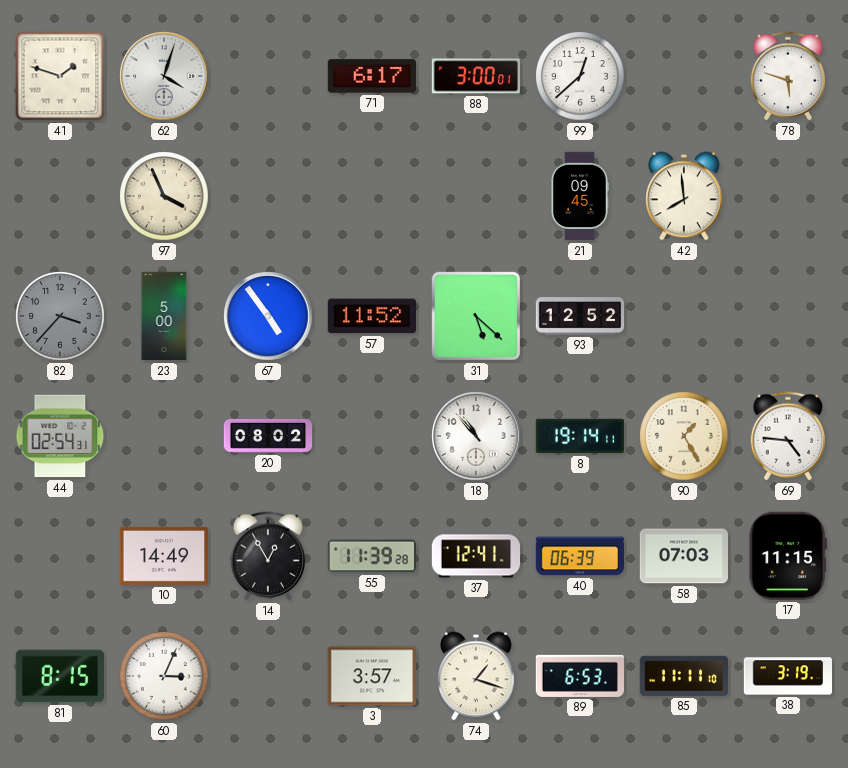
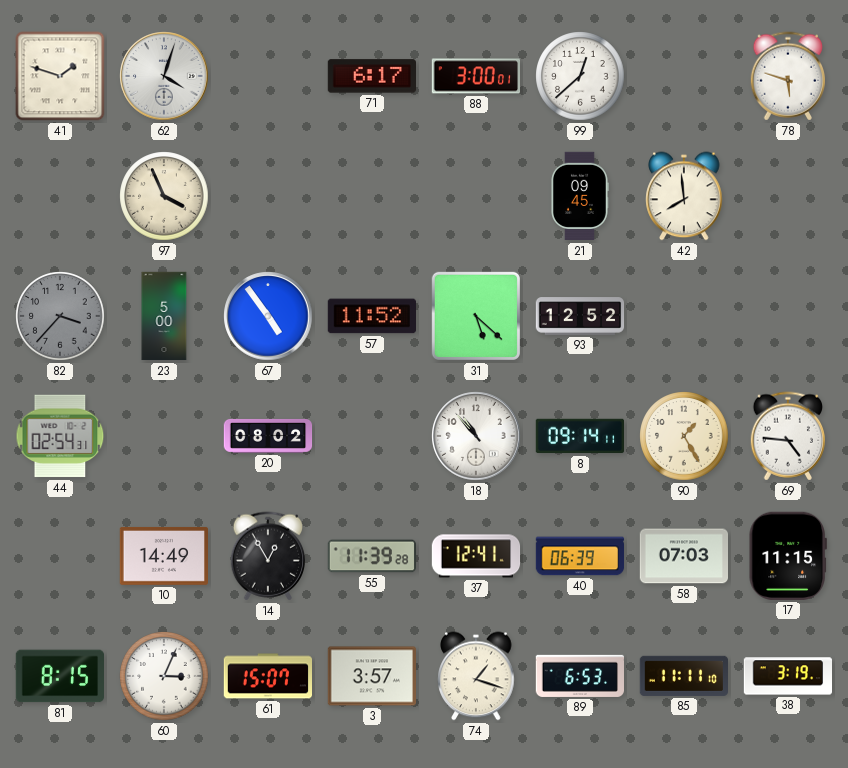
8: 19:14 -> 09:14 (579, 436)
61: none -> 15:07 (267, 676)
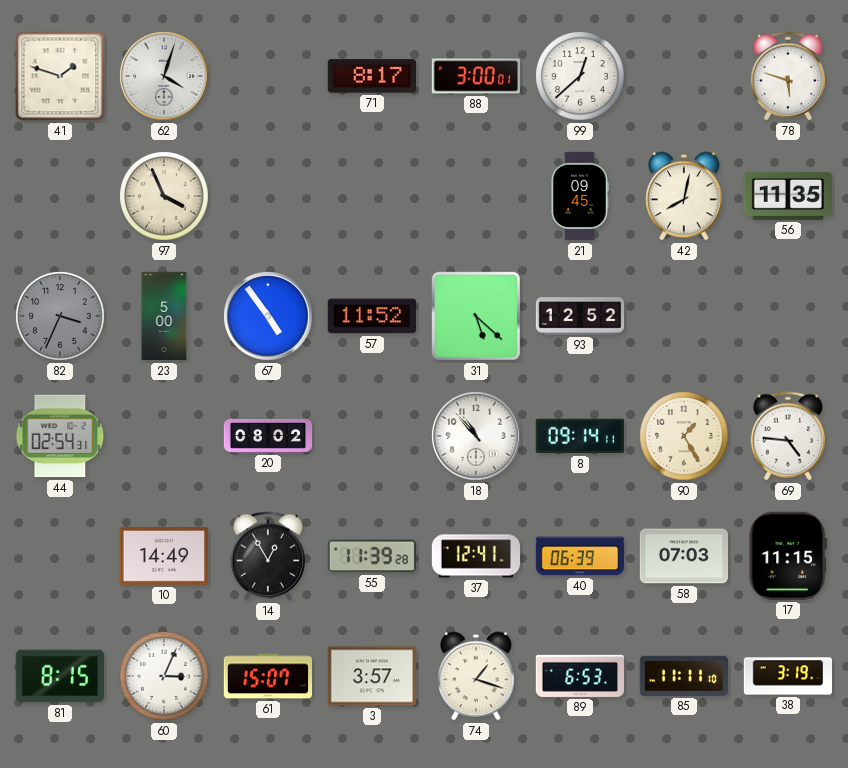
71: 6:17 -> 8:17 (371, 76)
42: 7:59 -> 8:02 (684, 196)
56: none -> 11:35 (787, 196)
82: 3:37 -> 3:34 (60, 316)
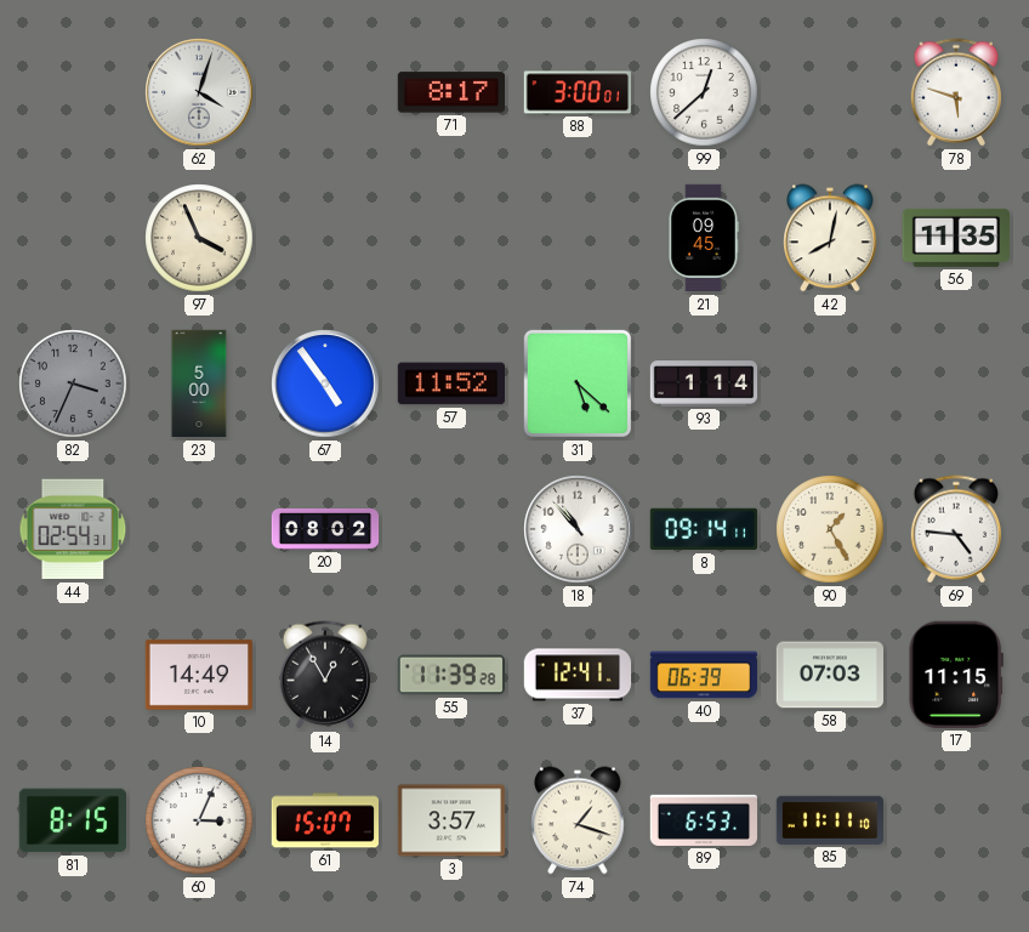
41: 1:48 -> none (60, 76)
93: 12:52 -> 1:14 (704, 383)
38: 3:19 -> none (787, 676)
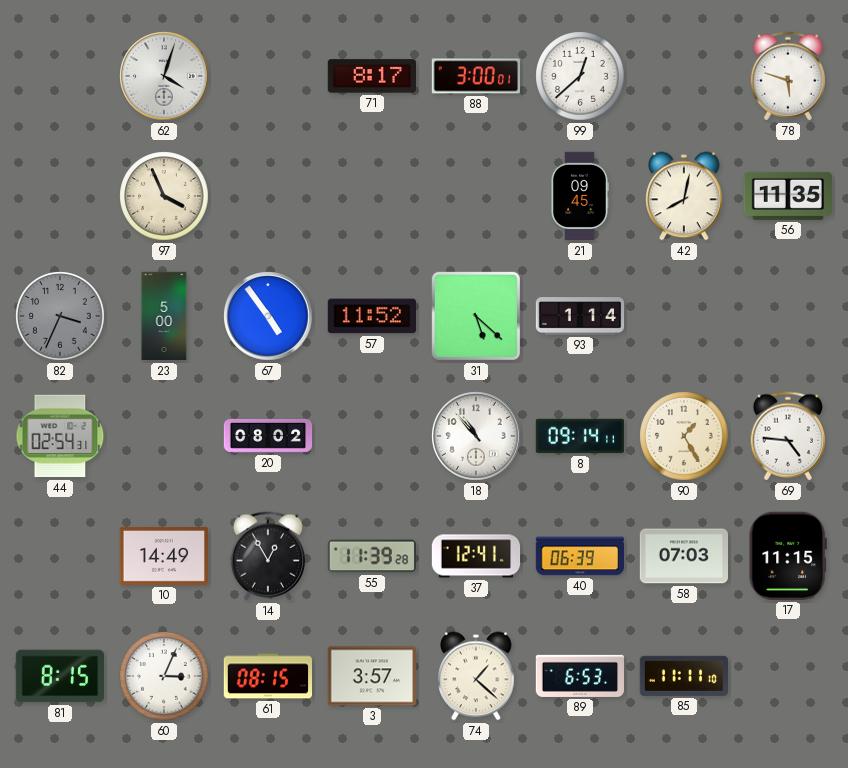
61: 15:07 -> 08:15 (267, 676)
74: 1:18 -> 1:22 (476, 676)
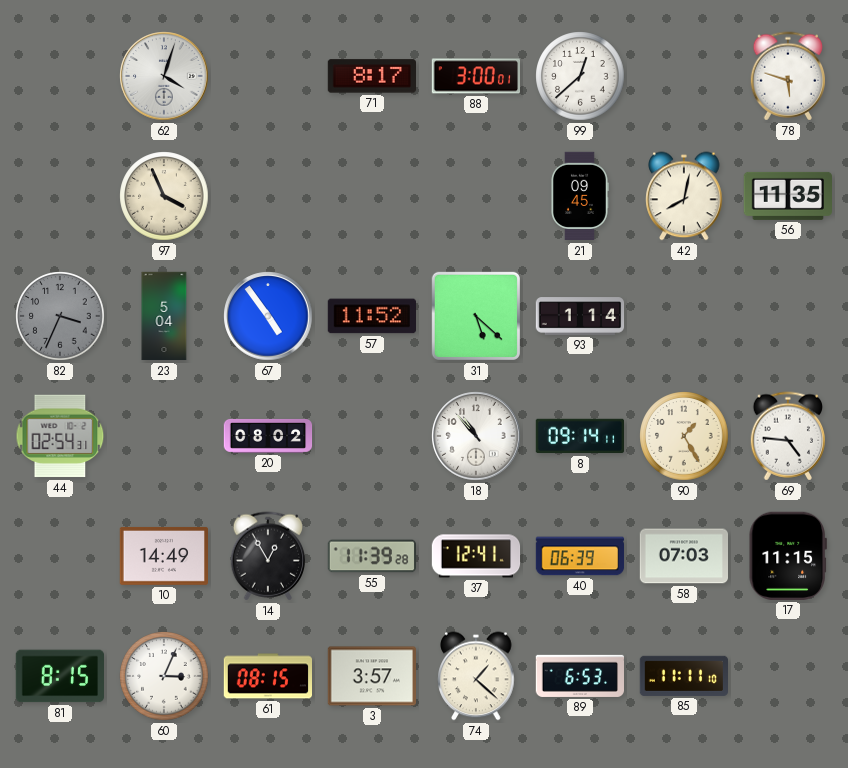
23: 5:00 -> 5:04 (164, 316)
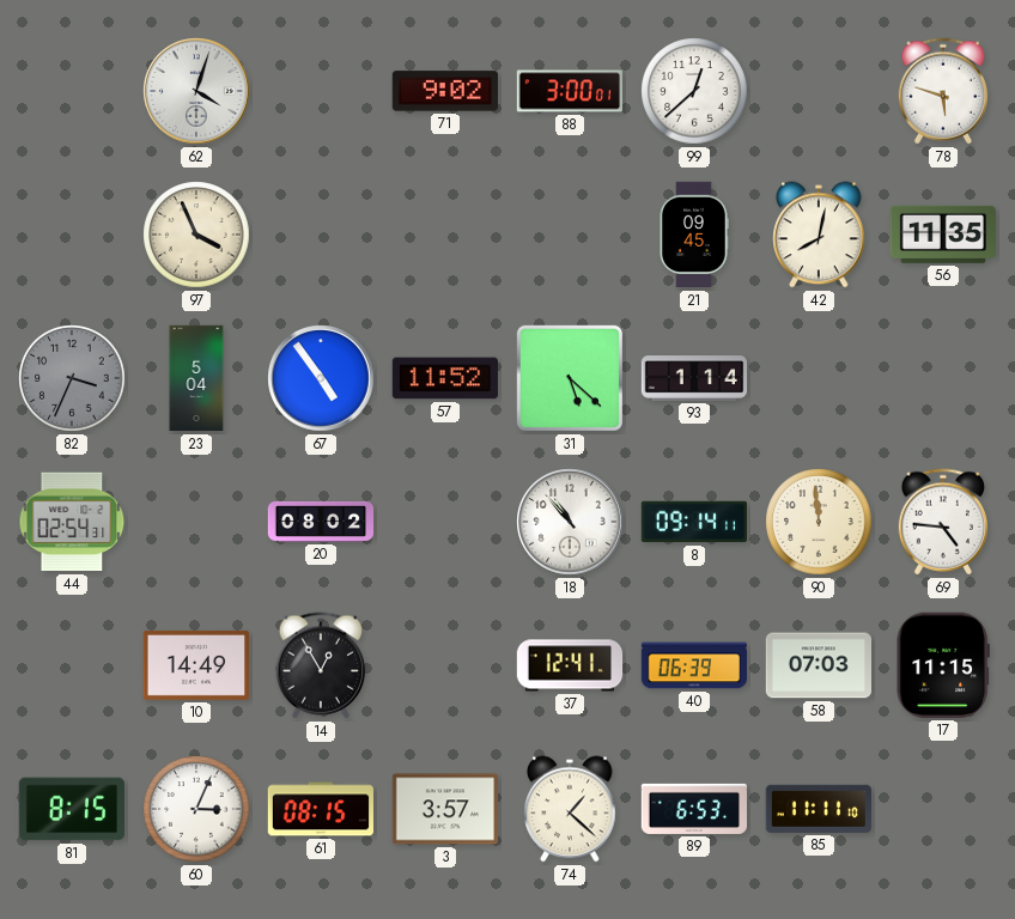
71: 8:17 -> 9:02 (444, 91)
90: 1:25 -> 11:59 (819, 522)
55: 11:39 -> none (371, 556)
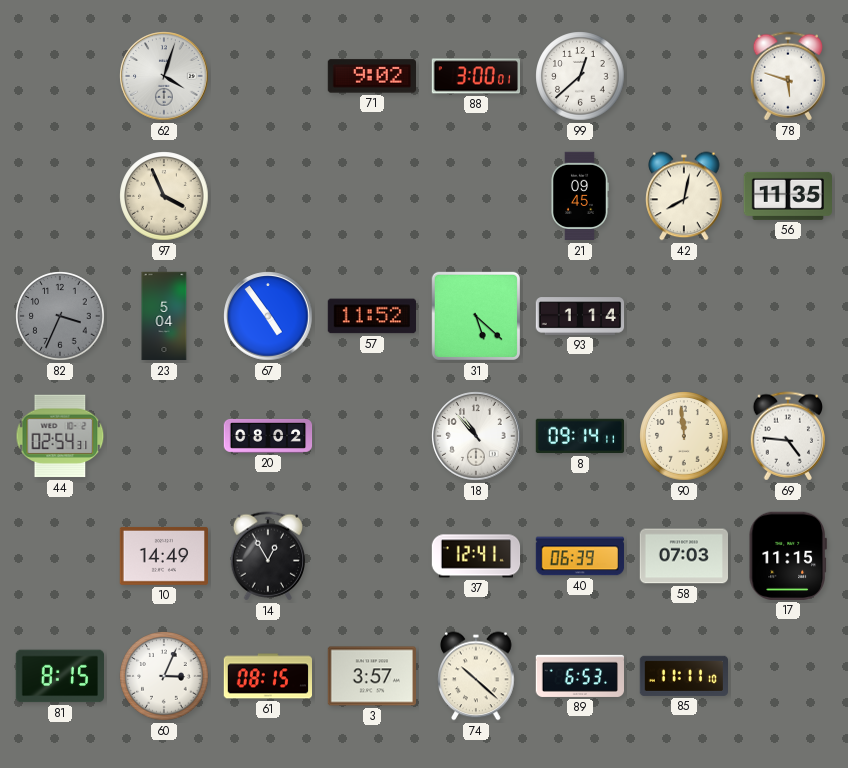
74: 1:22 -> 10:22 (476, 676)
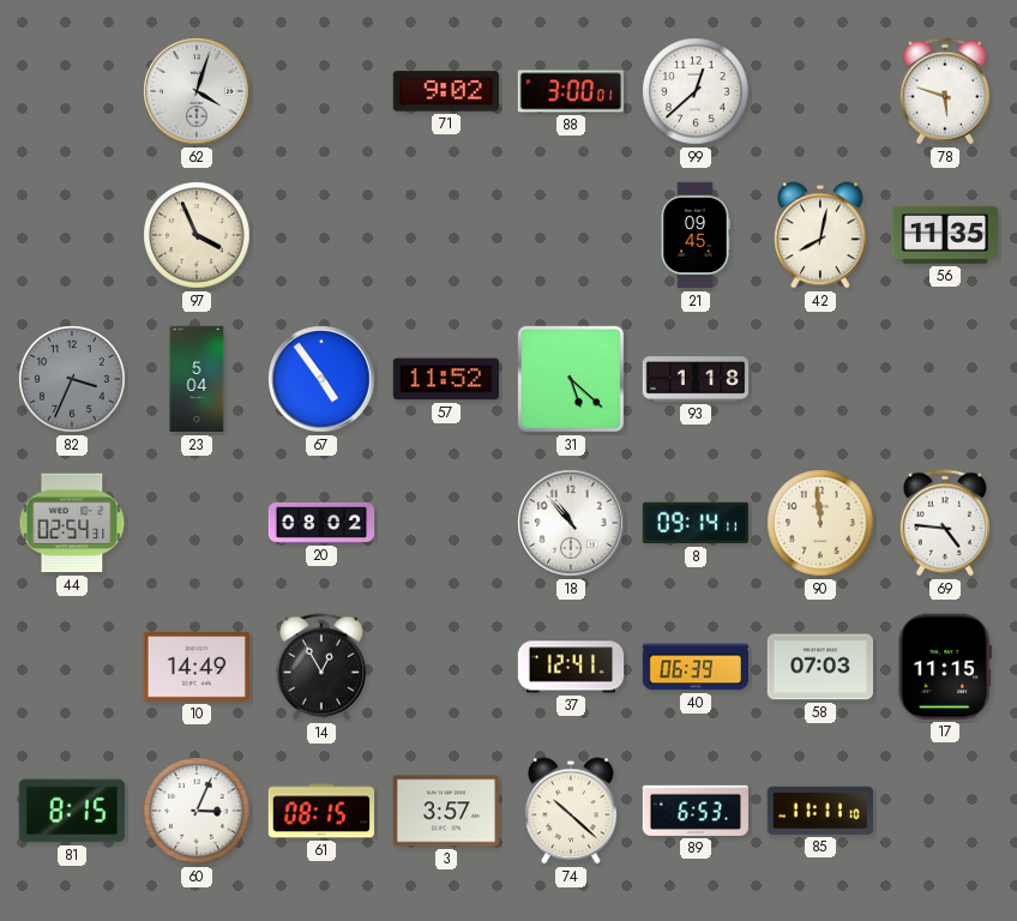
93: 1:14 -> 1:18 (696, 379)
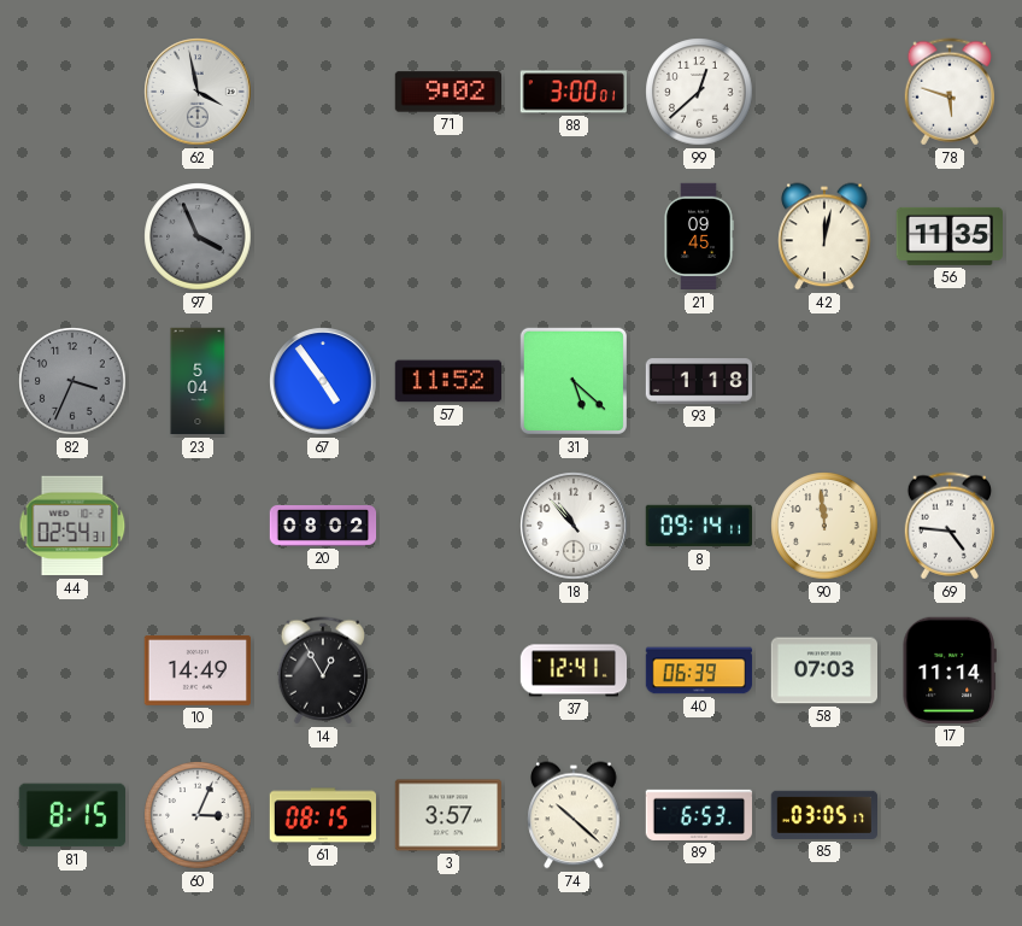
62: 4:03 -> 3:58 (198, 92)
97 dial: cream -> grey (198, 236)
42: 8:02 -> 12:02 (824, 236)
17: 11:15 -> 11:14 (950, 670)
85: 11:11 -> 03:05 (823, 815)
